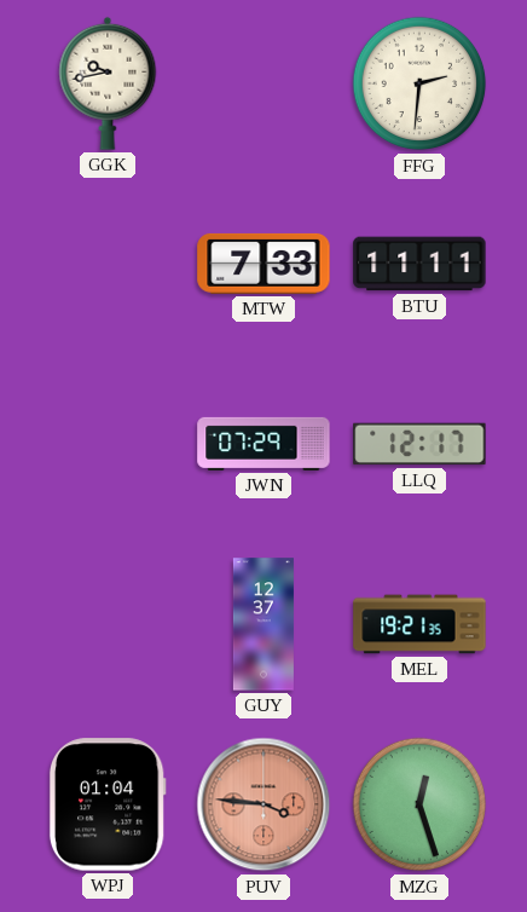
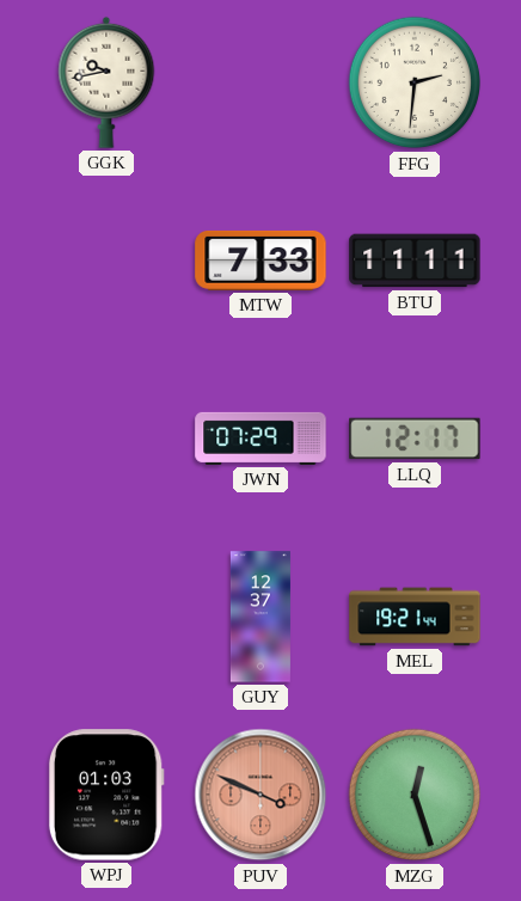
MEL: 19:21:35 -> 19:21:44 (415, 617)
WPJ: 01:04 -> 01:03 (106, 795)
PUV: 3:46 -> 3:49 (260, 795)
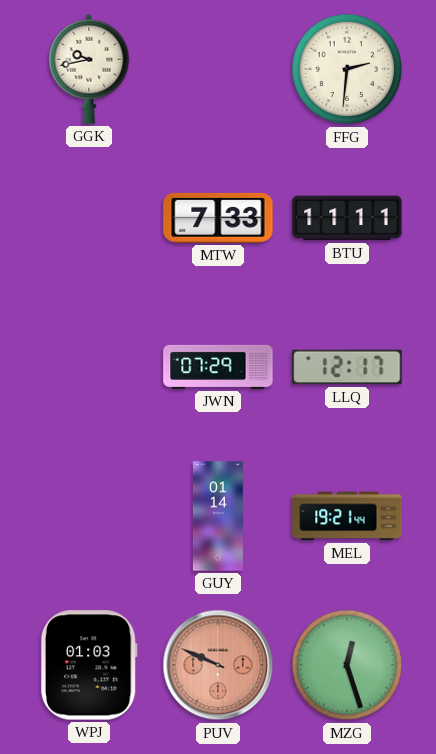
GUY: 12:37 -> 01:14 (218, 516)
PUV: 3:49 -> 9:49 (218, 665)
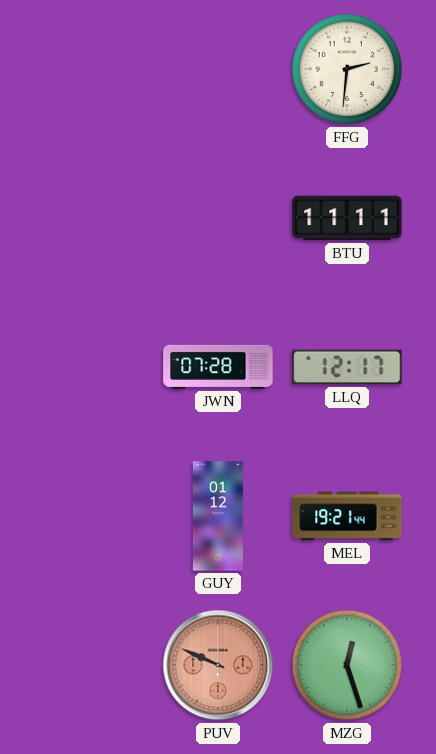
GGK: 9:43 -> none (89, 69)
MTW: 7:33 -> none (218, 218)
JWN: 07:29 -> 07:28 (218, 367)
GUY: 01:14 -> 01:12 (218, 516)
WPJ: 01:03 -> none (89, 665)
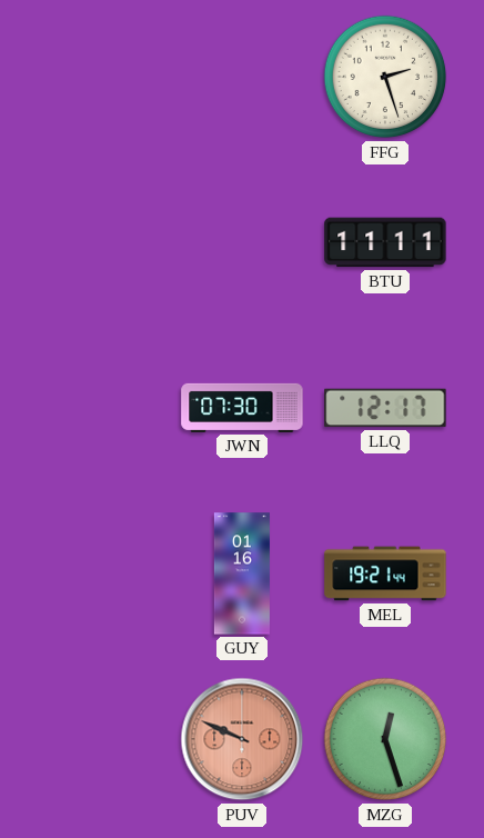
FFG: 2:31 -> 2:27 (385, 77)
JWN: 07:28 -> 07:30 (242, 408)
GUY: 01:12 -> 01:16 (242, 573)
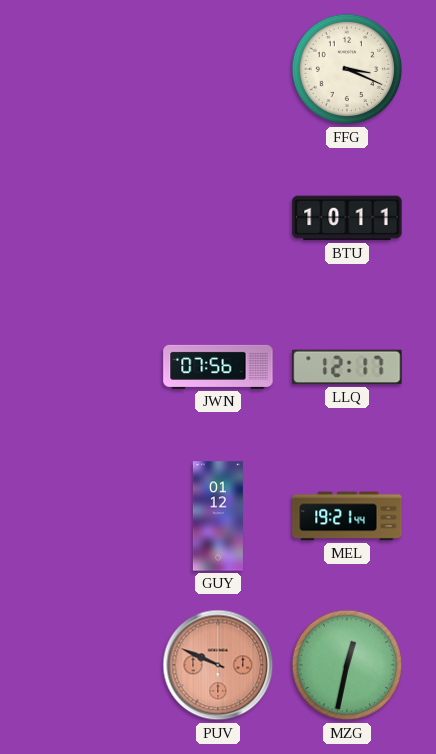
FFG: 2:27 -> 3:19 (347, 69)
BTU: 11:11 -> 10:11 (347, 218)
JWN: 07:30 -> 07:56 (218, 367)
GUY: 01:16 -> 01:12 (218, 516)
MZG: 12:27 -> 12:32 (347, 665)
